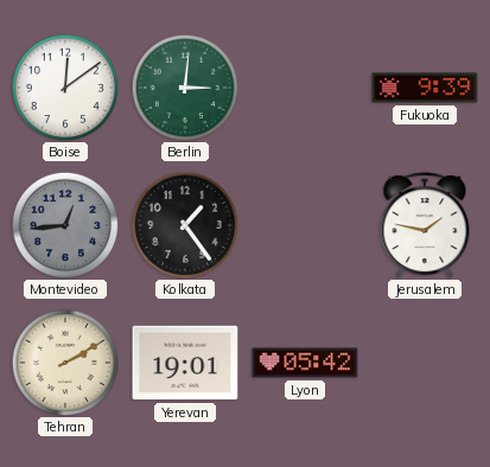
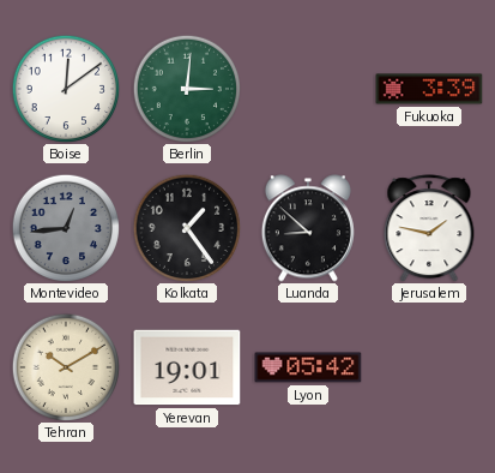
Fukuoka: 9:39 -> 3:39 (429, 89)
Luanda: none -> 8:52 (308, 228)
Tehran: 2:10 -> 10:10 (65, 366)
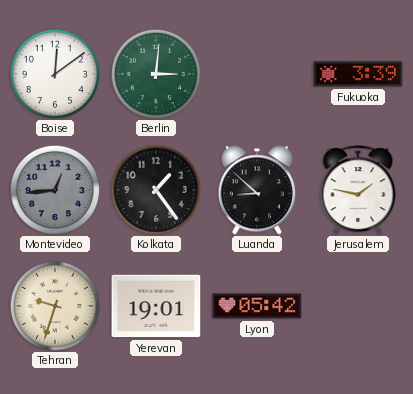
Tehran: 10:10 -> 9:33 (54, 305)
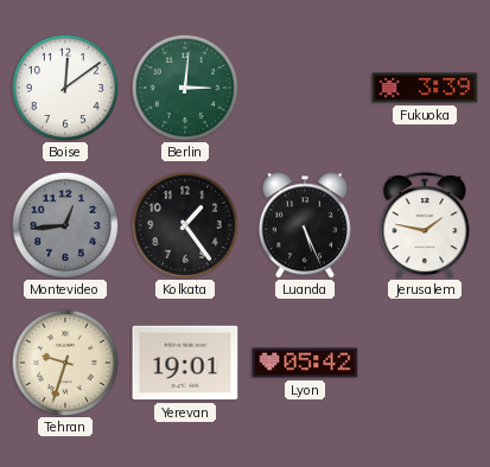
Luanda: 8:52 -> 5:26 (305, 225)
